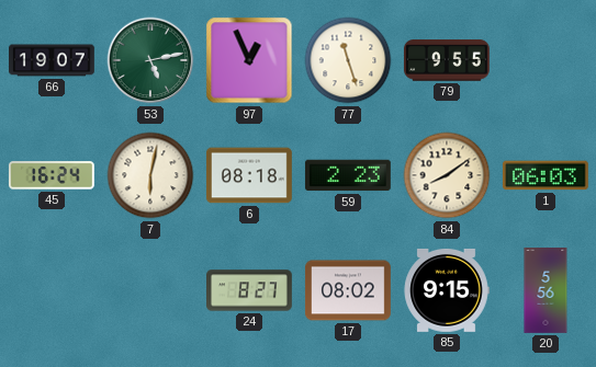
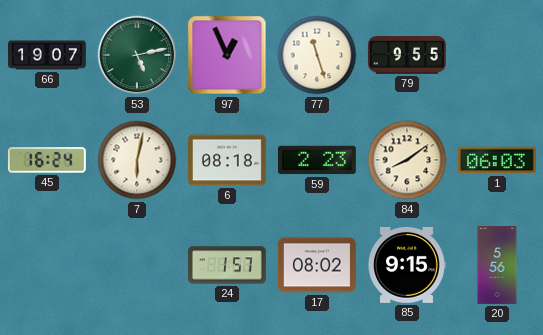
24: 8:27 -> 1:57 (228, 265)
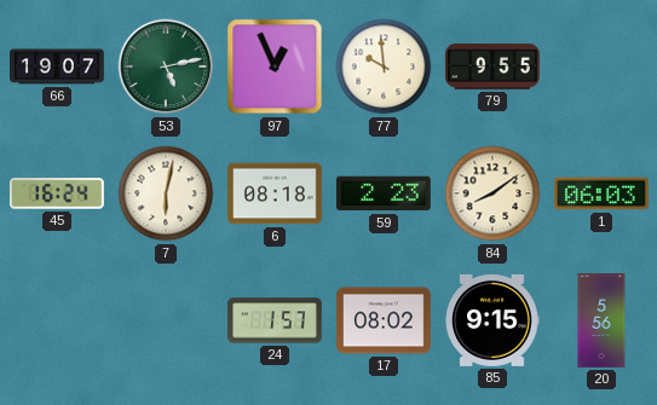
77: 11:27 -> 9:59 (384, 66)
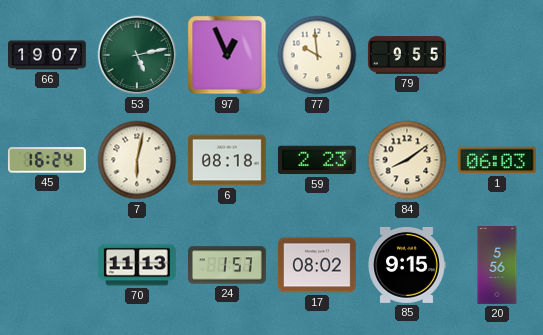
70: none -> 11:13 (137, 265)
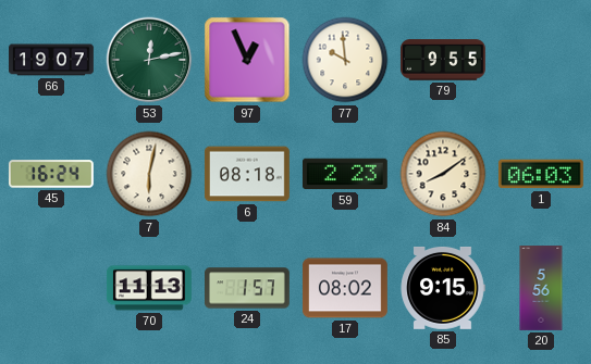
53: 5:13 -> 12:13 (149, 60)
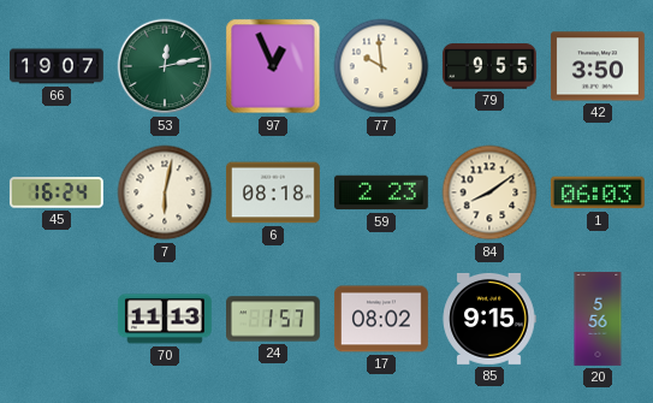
42: none -> 3:50 (598, 66)
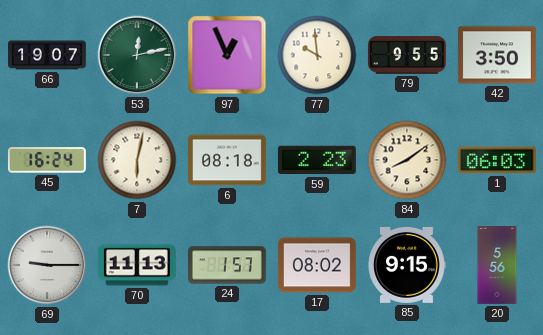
69: none -> 9:15 (47, 265)
